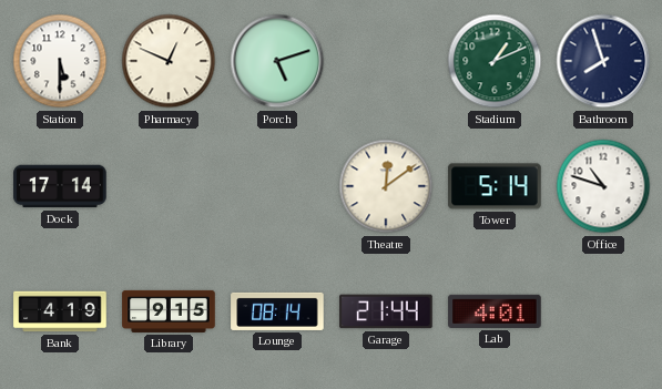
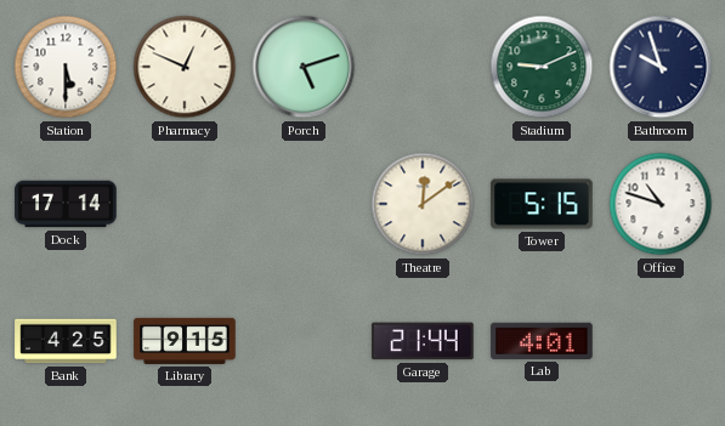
Stadium: 1:11 -> 9:11 (542, 67)
Bathroom: 7:57 -> 9:57 (661, 67)
Tower: 5:14 -> 5:15 (542, 204)
Bank: 4:19 -> 4:25 (66, 341)
Lounge: 08:14 -> none (277, 311)
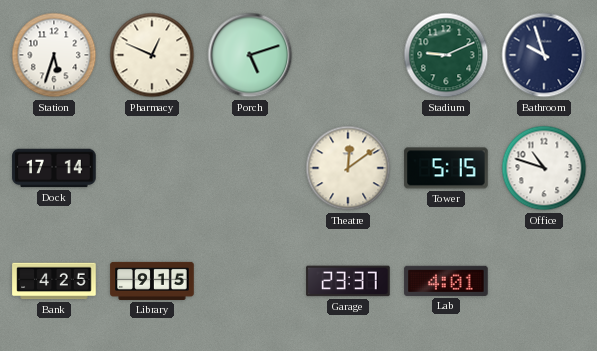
Station: 5:30 -> 5:33 (54, 55)
Garage: 21:44 -> 23:37 (348, 281)
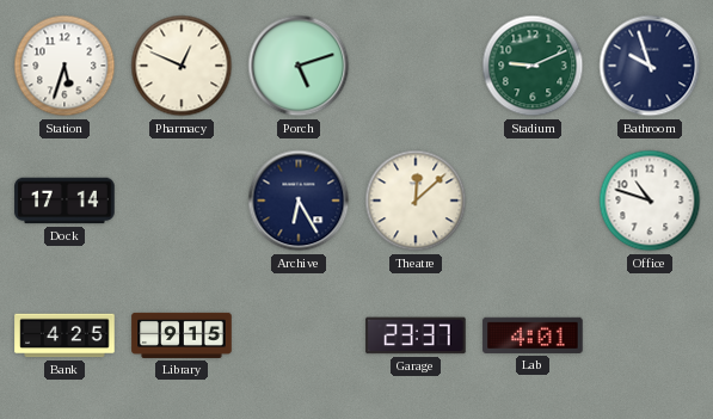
Archive: none -> 6:25 (299, 201)
Theatre: 12:09 -> 12:08 (416, 201)
Tower: 5:15 -> none (446, 168)
